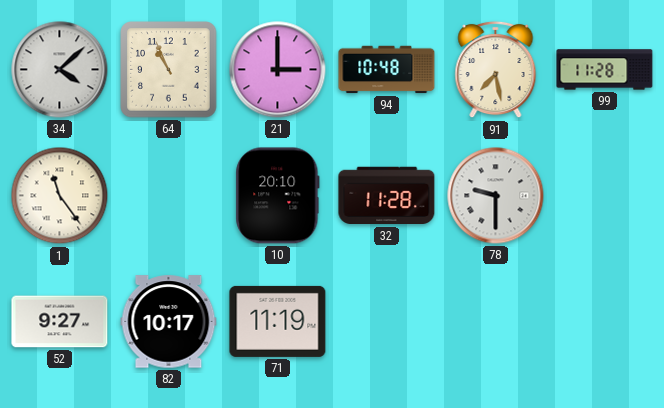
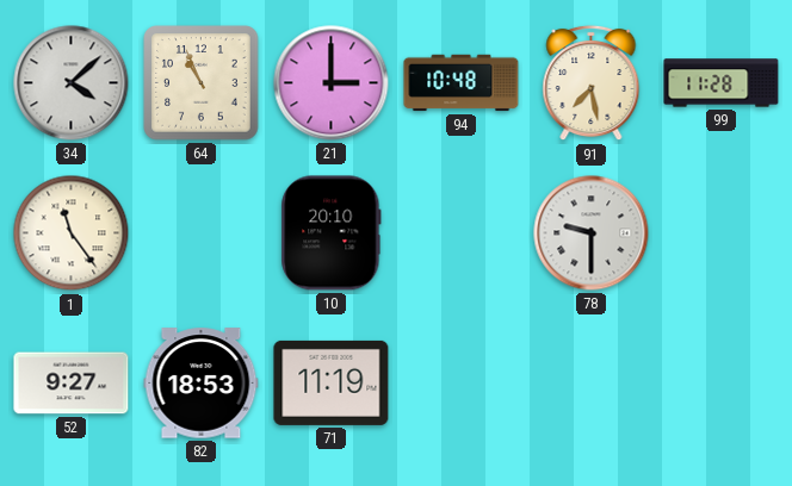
32: 11:28 -> none (387, 196)
82: 10:17 -> 18:53 (202, 384)
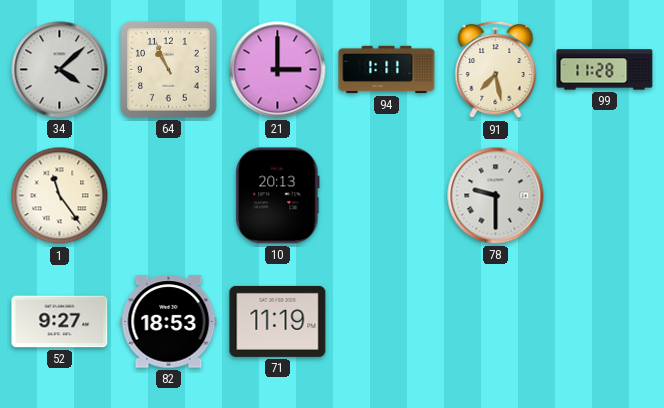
94: 10:48 -> 1:11 (387, 70)
10: 20:10 -> 20:13 (278, 196)
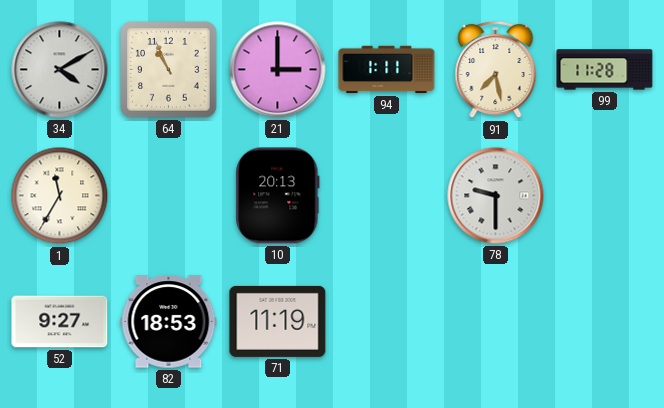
34: 4:08 -> 4:10 (60, 70)
1: 11:24 -> 11:35 (60, 196)
